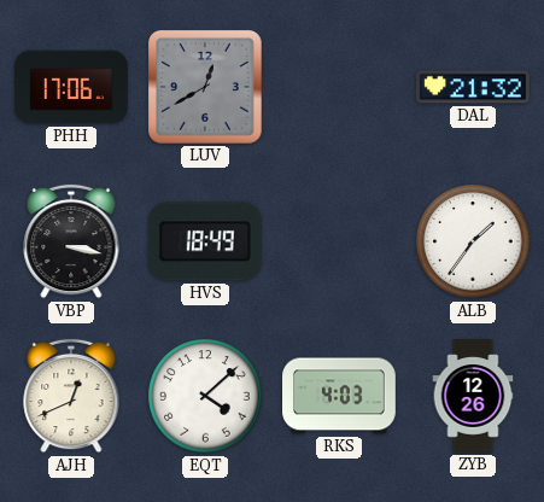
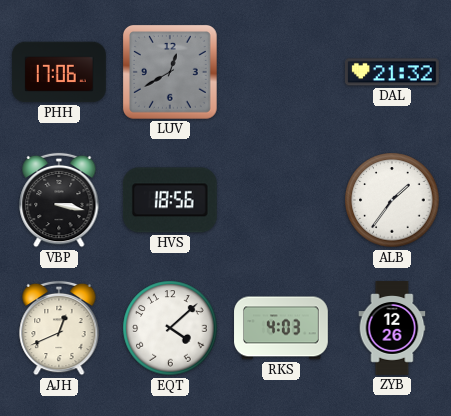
HVS: 18:49 -> 18:56 (170, 200)
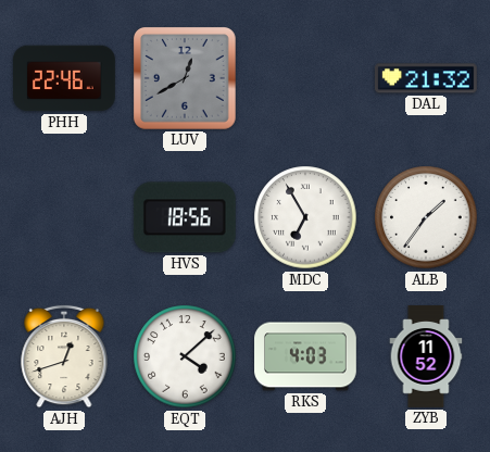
PHH: 17:06 -> 22:46 (64, 78)
VBP: 3:17 -> none (59, 200)
MDC: none -> 6:55 (305, 217)
AJH: 12:41 -> 12:42 (64, 356)
ZYB: 12:26 -> 11:52 (426, 356)
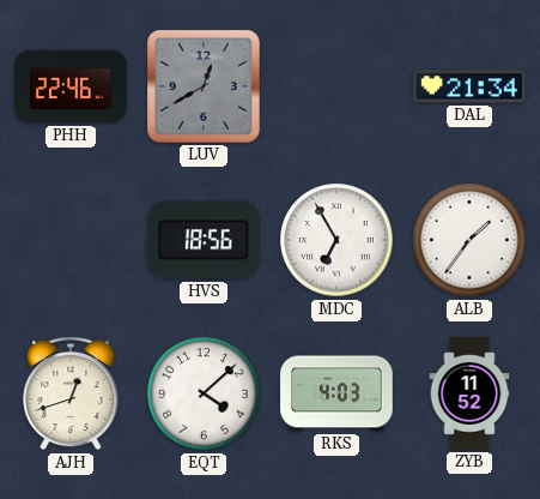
DAL: 21:32 -> 21:34 (471, 86)
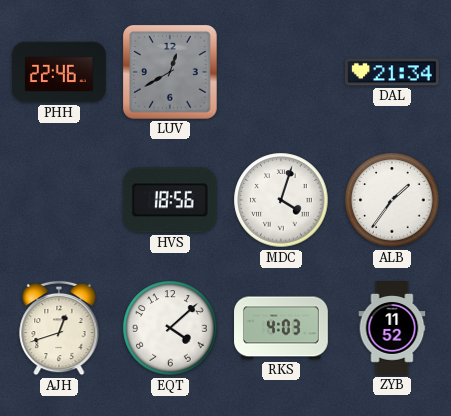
MDC: 6:55 -> 4:03 (281, 200)
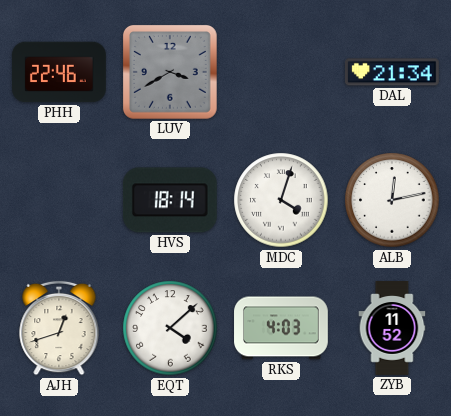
LUV: 12:40 -> 3:40 (170, 72)
HVS: 18:56 -> 18:14 (170, 200)
ALB: 1:36 -> 12:13 (392, 200)
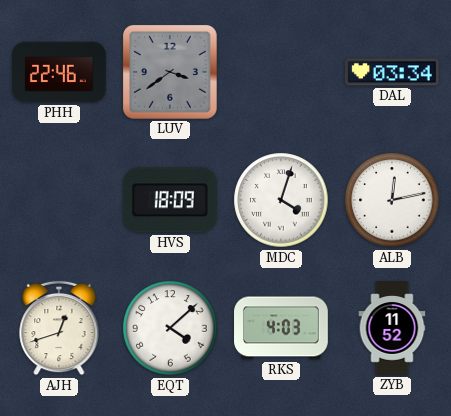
LUV: 3:40 -> 3:39 (170, 72)
DAL: 21:34 -> 03:34 (393, 72)
HVS: 18:14 -> 18:09 (170, 200)
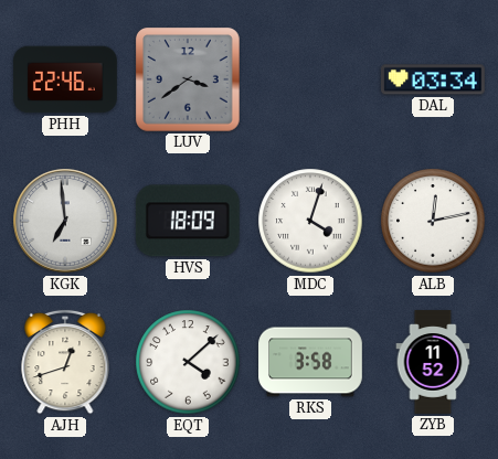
KGK: none -> 6:59 (65, 221)
RKS: 4:03 -> 3:58 (310, 362)
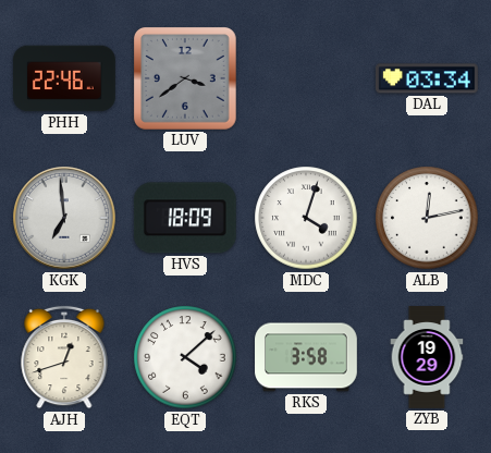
ZYB: 11:52 -> 19:29 (427, 357)
